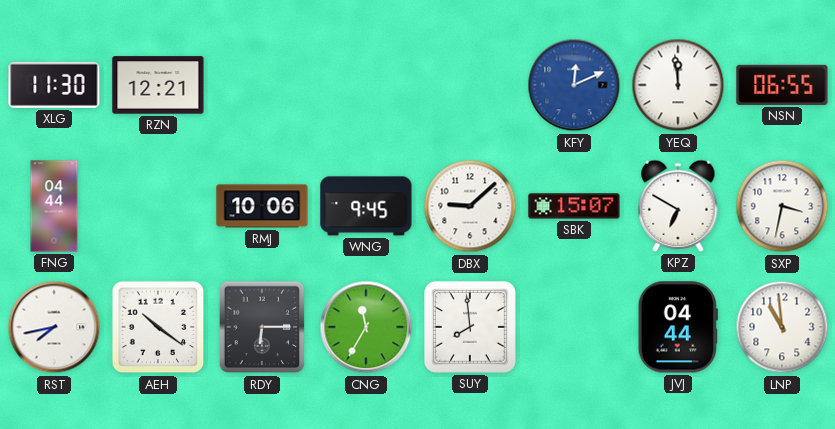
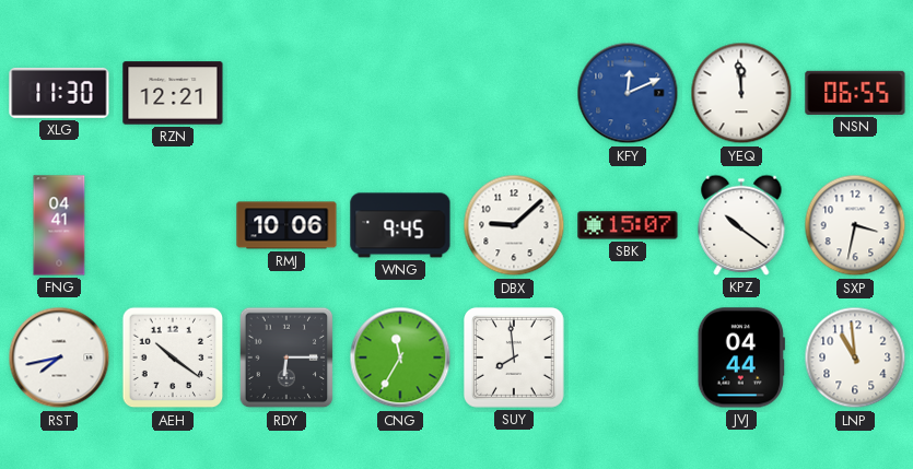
FNG: 04:44 -> 04:41 (59, 225)
KPZ: 6:50 -> 10:21 (741, 225)
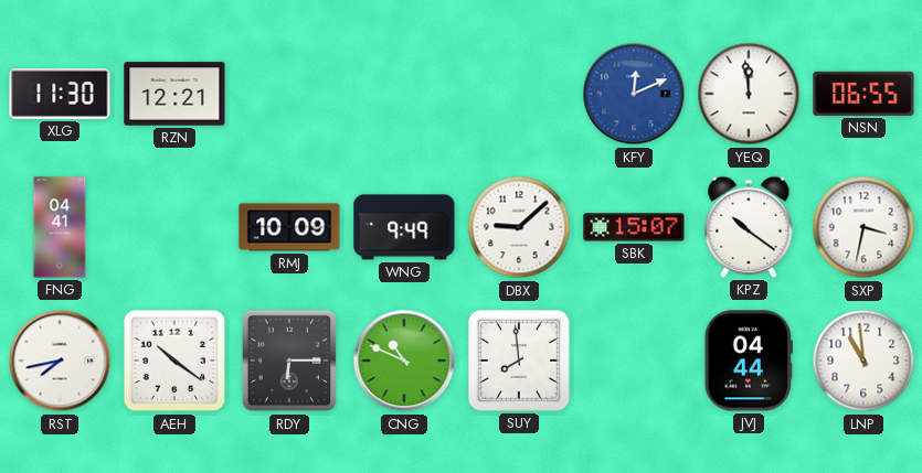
RMJ: 10:06 -> 10:09 (289, 227)
WNG: 9:45 -> 9:49 (404, 227)
CNG: 11:35 -> 10:49 (404, 361)
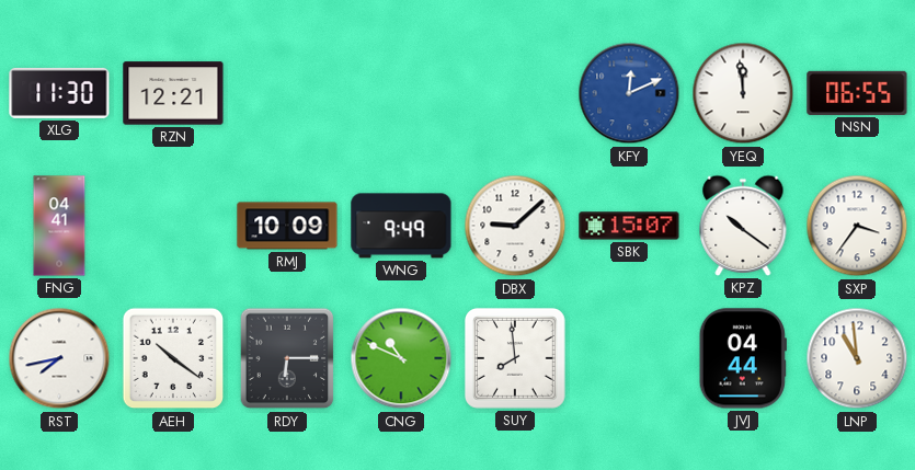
SXP: 3:32 -> 3:36 (857, 226)
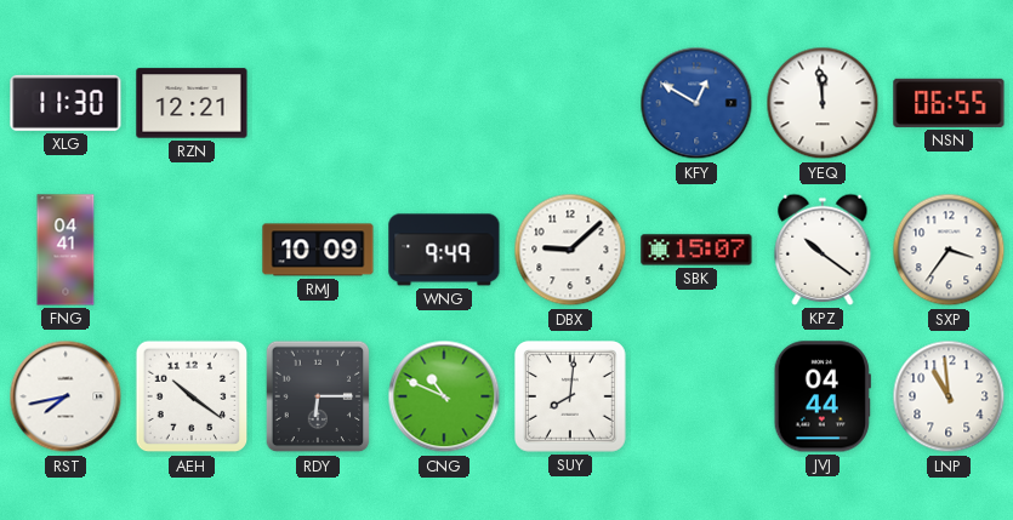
KFY: 12:11 -> 12:50 (696, 103)
SUY: 7:59 -> 8:01 (570, 396)
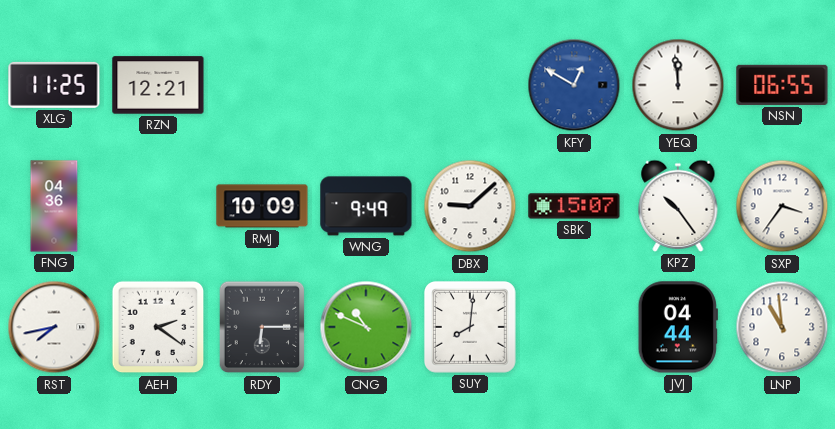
XLG: 11:30 -> 11:25 (54, 85)
FNG: 04:41 -> 04:36 (54, 206)
KPZ: 10:21 -> 10:24 (678, 206)
AEH: 10:21 -> 2:21 (158, 327)
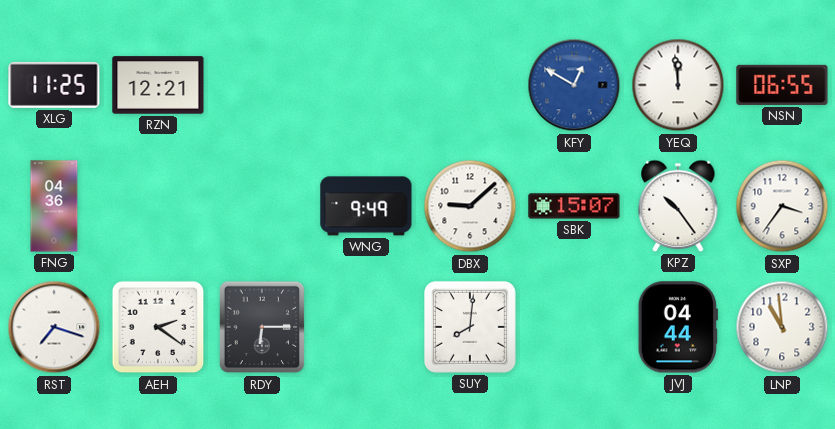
RMJ: 10:09 -> none (262, 206)
RST: 7:43 -> 7:18 (54, 327)
CNG: 10:49 -> none (366, 327)
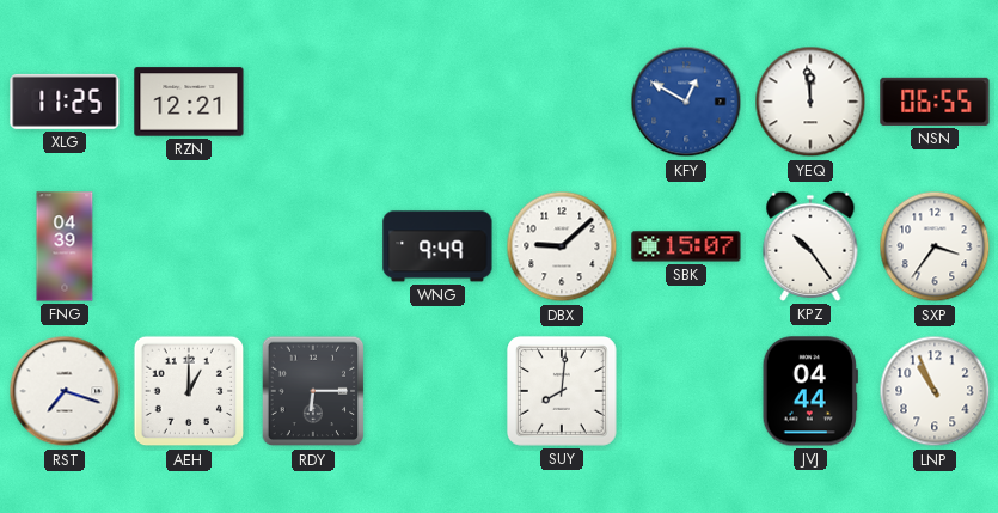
FNG: 04:36 -> 04:39 (65, 246)
AEH: 2:21 -> 1:00 (189, 391)
LNP: 10:59 -> 10:56 (935, 391)
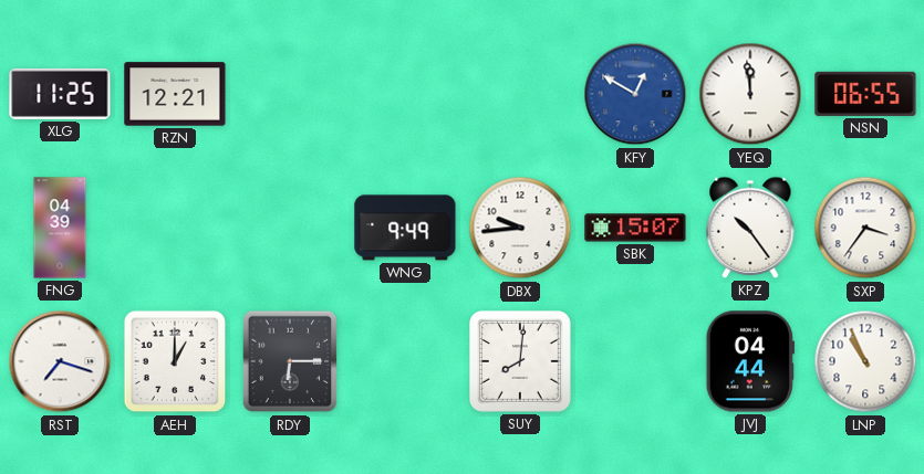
DBX: 9:08 -> 9:44 (520, 228)
